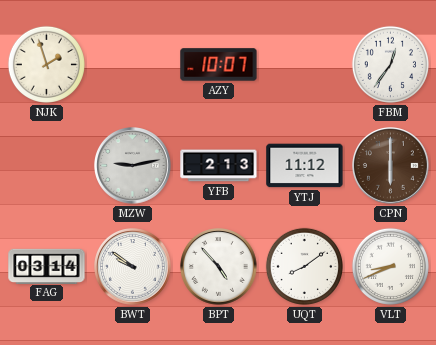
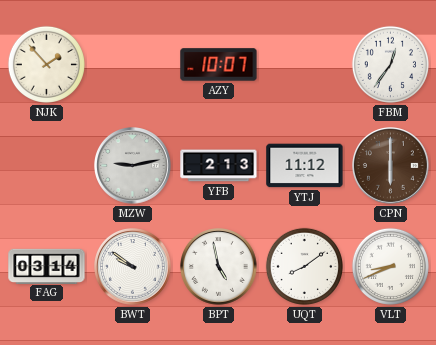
NJK: 1:57 -> 1:53 (46, 64)
BPT: 4:53 -> 4:58 (219, 267)
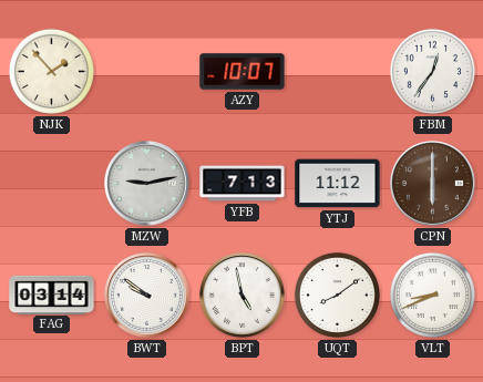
YFB: 2:13 -> 7:13 (243, 184)
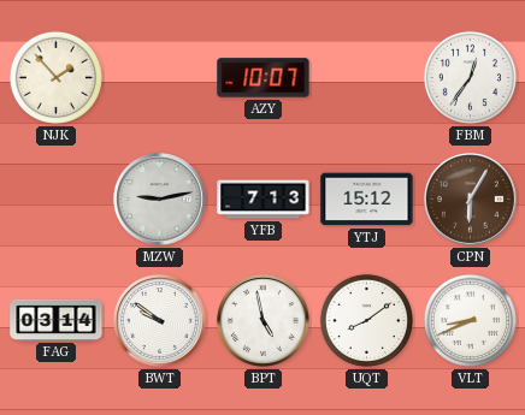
YTJ: 11:12 -> 15:12 (367, 200)
CPN: 6:00 -> 6:05 (471, 200)
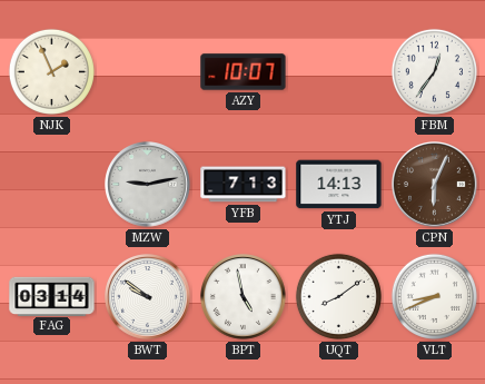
NJK: 1:53 -> 1:56 (51, 71)
YTJ: 15:12 -> 14:13 (339, 185)
CPN: 6:05 -> 6:04 (435, 185)
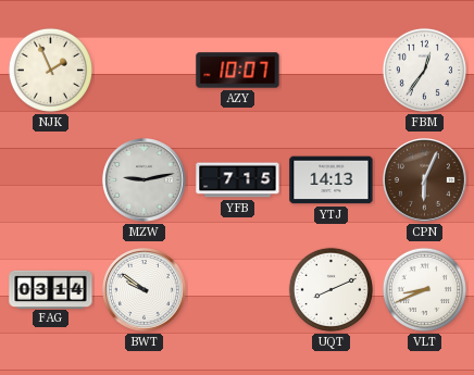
YFB: 7:13 -> 7:15 (238, 180)
BPT: 4:58 -> none (244, 297)
UQT: 8:09 -> 8:11 (330, 289)
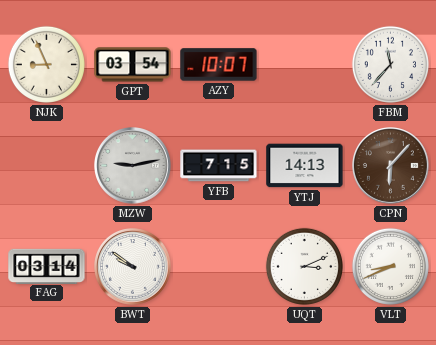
NJK: 1:56 -> 8:56 (46, 64)
GPT: none -> 03:54 (133, 65)
FBM: 12:36 -> 11:37 (390, 64)
CPN: 6:04 -> 6:07 (391, 166)
UQT: 8:11 -> 3:11 (304, 266)
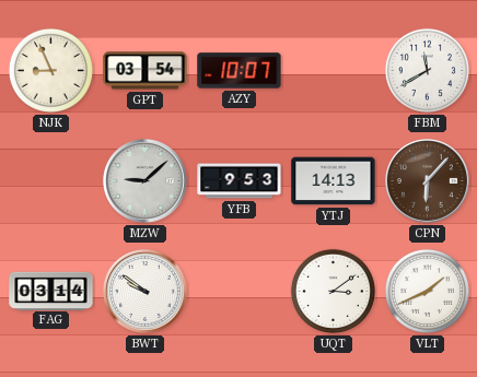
FBM: 11:37 -> 11:40 (427, 70)
MZW: 9:13 -> 9:08 (146, 181)
YFB: 7:15 -> 9:53 (240, 181)
UQT: 3:11 -> 3:09 (333, 291)
VLT: 8:41 -> 1:41 (427, 291)
